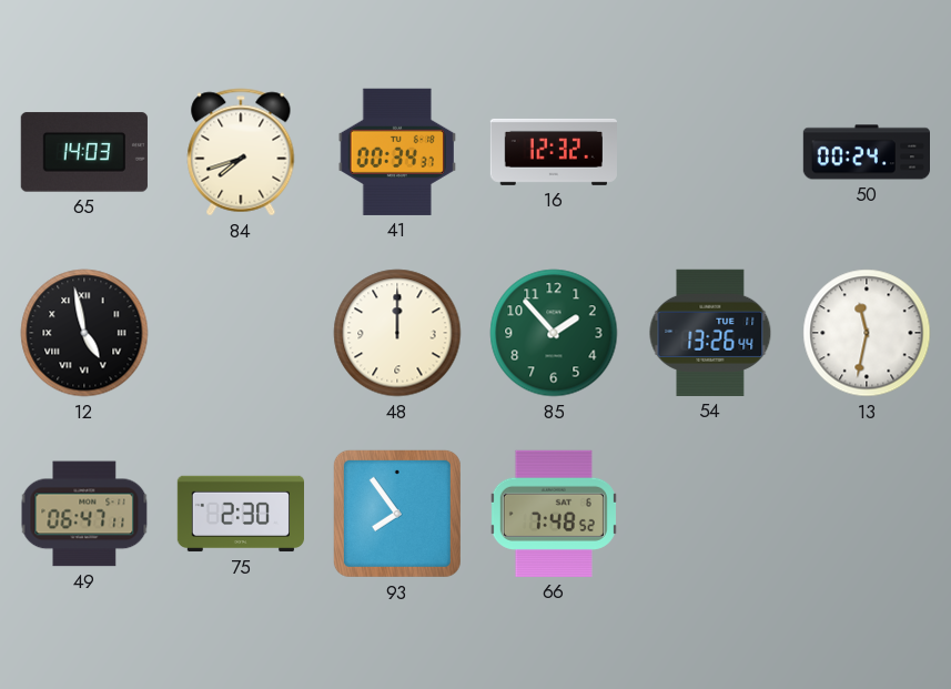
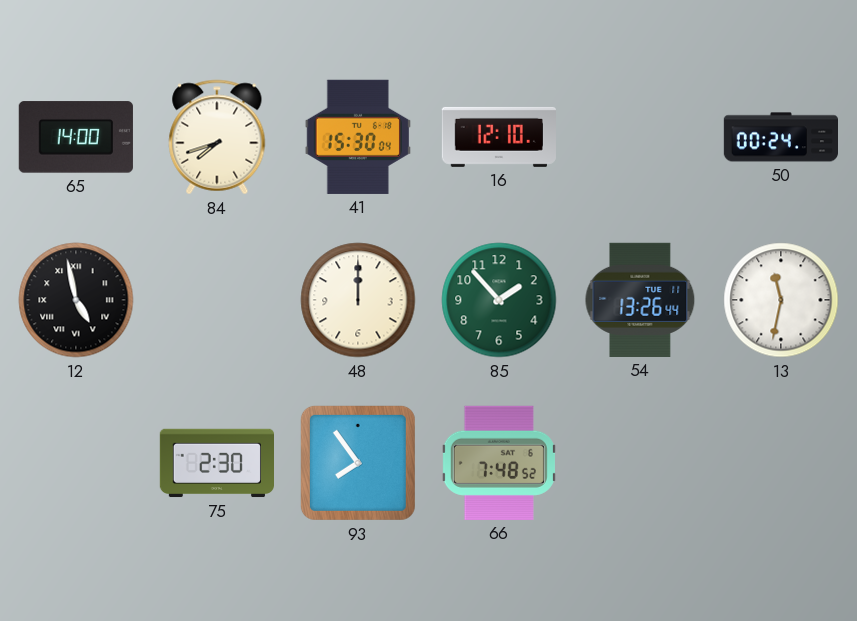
65: 14:03 -> 14:00 (76, 137)
41: 00:34 -> 15:30 (357, 137)
16: 12:32 -> 12:10 (499, 137)
49: 06:47 -> none (84, 514)
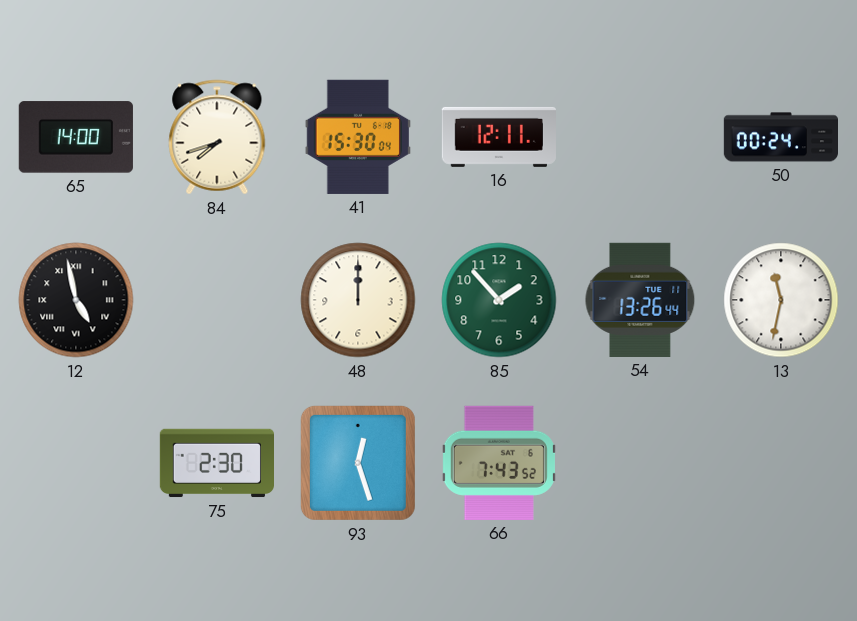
16: 12:10 -> 12:11 (499, 137)
93: 7:54 -> 12:27 (358, 463)
66: 7:48 -> 7:43 (499, 463)
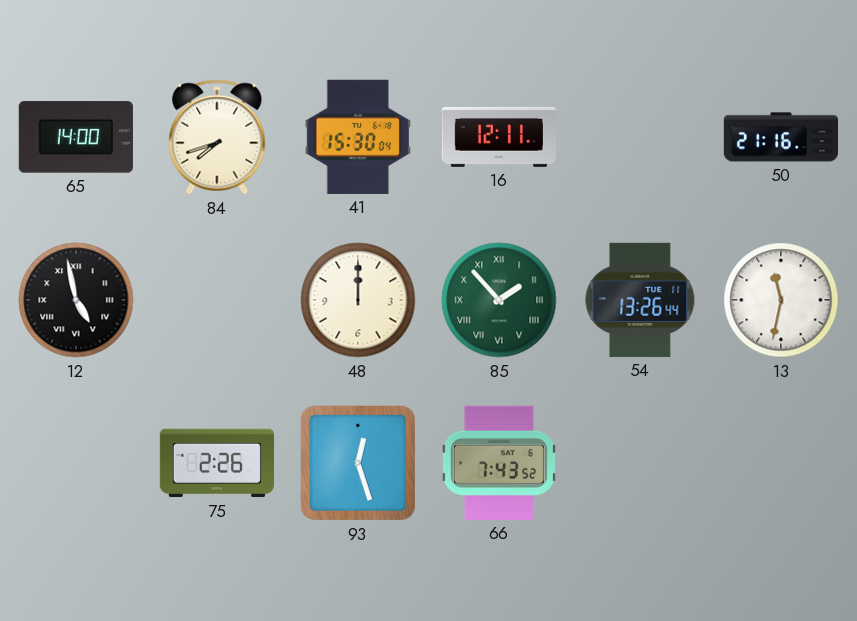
50: 00:24 -> 21:16 (780, 137)
85 numerals: Arabic -> Roman (499, 300)
75: 2:30 -> 2:26 (216, 463)
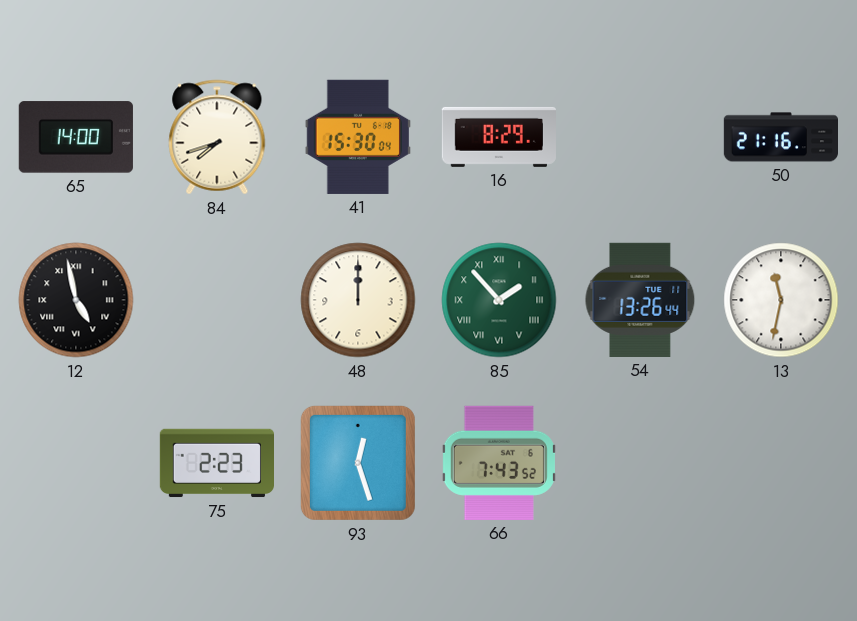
16: 12:11 -> 8:29 (499, 137)
75: 2:26 -> 2:23 (216, 463)
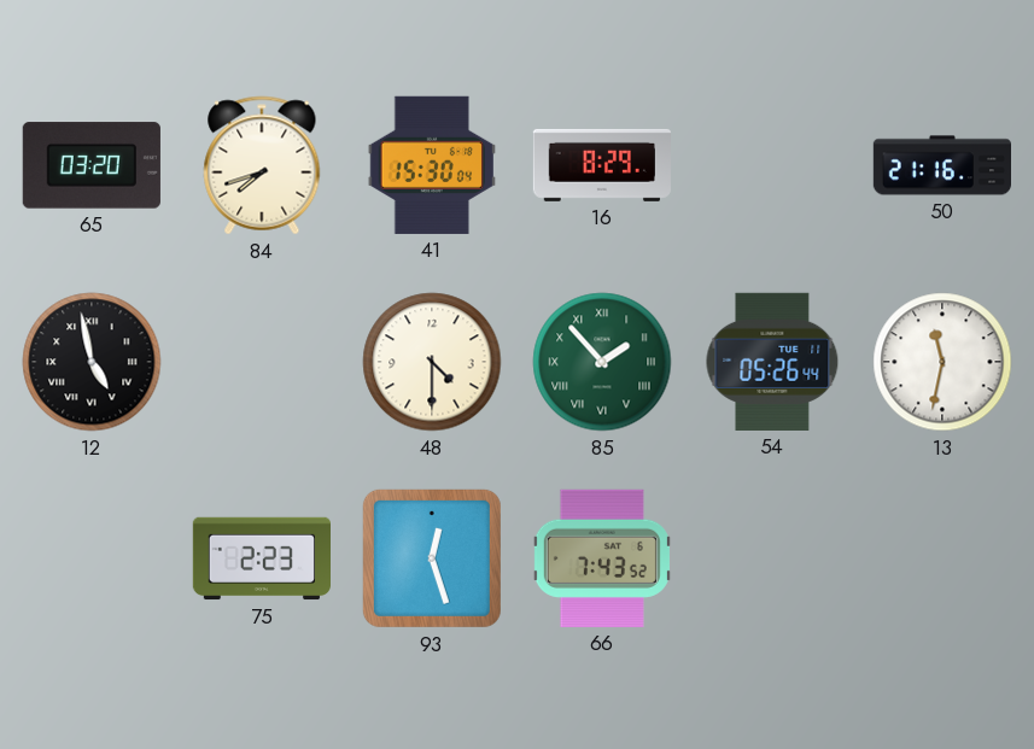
65: 14:00 -> 03:20 (92, 165)
48: 12:00 -> 4:30 (432, 362)
54: 13:26 -> 05:26 (772, 362)
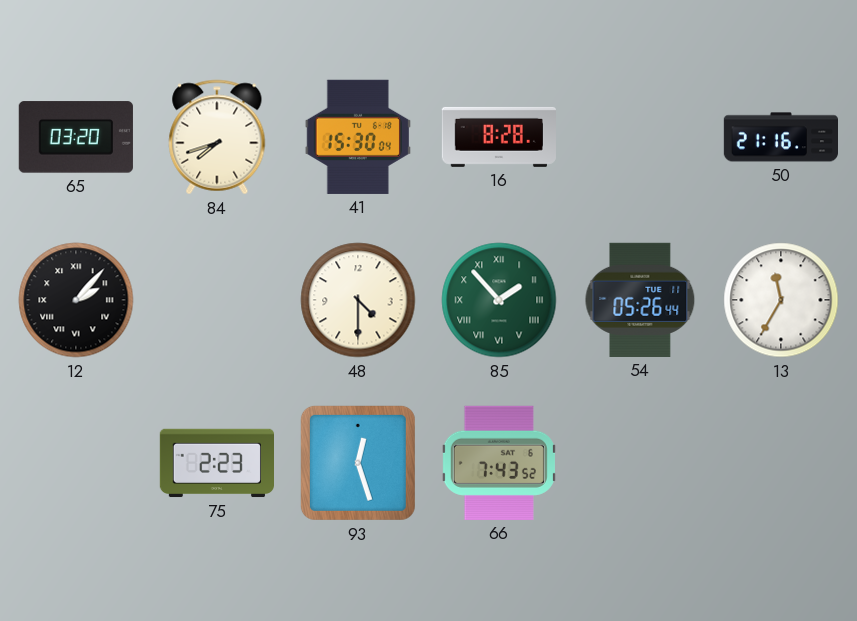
16: 8:29 -> 8:28 (499, 137)
12: 4:58 -> 2:07 (76, 300)
13: 11:32 -> 11:35 (781, 300)
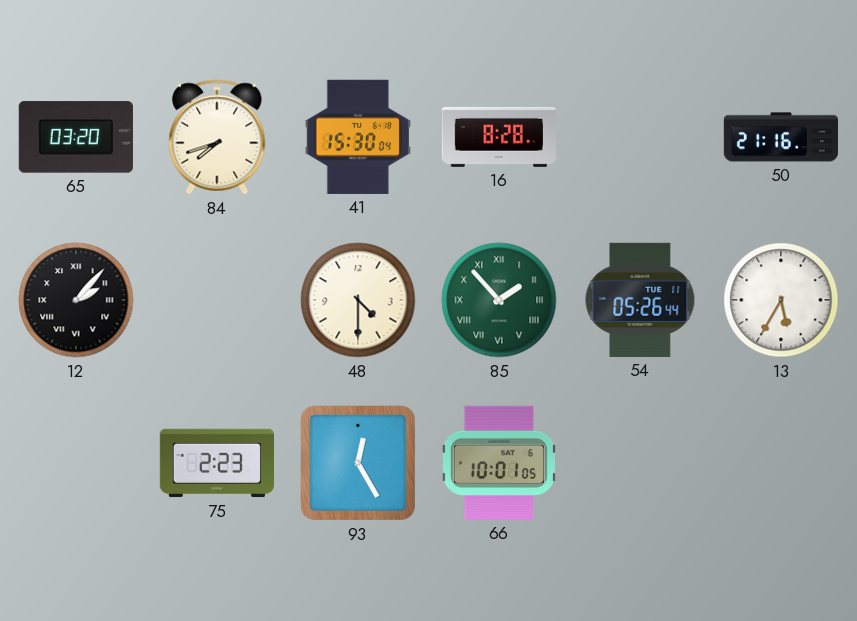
13: 11:35 -> 5:35 (781, 300)
93: 12:27 -> 12:25 (358, 463)
66: 7:43 -> 10:01 (499, 463)
